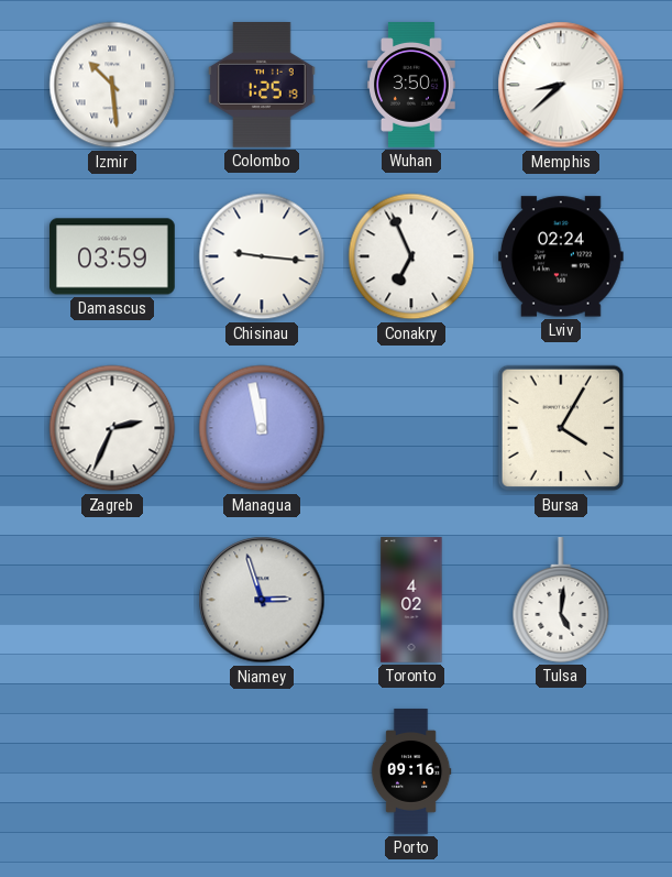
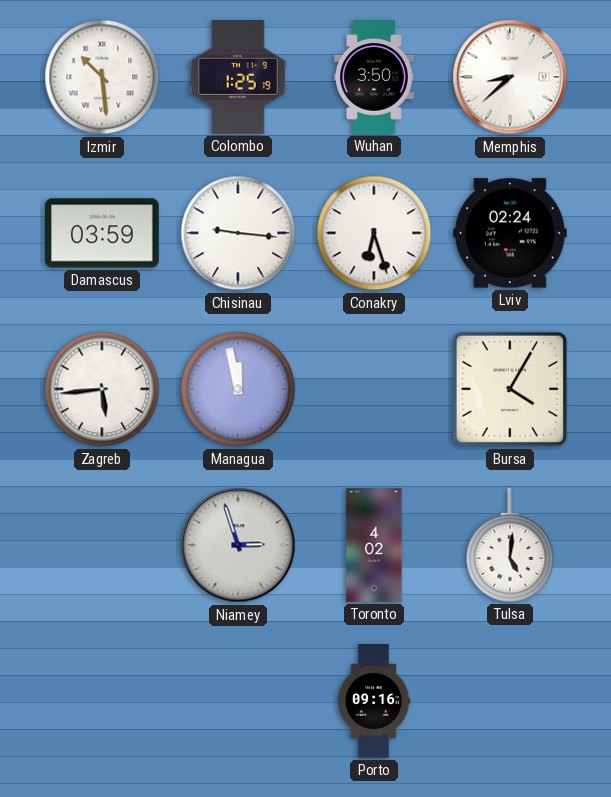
Conakry: 6:56 -> 6:27 (374, 233)
Zagreb: 2:34 -> 5:44 (102, 389)
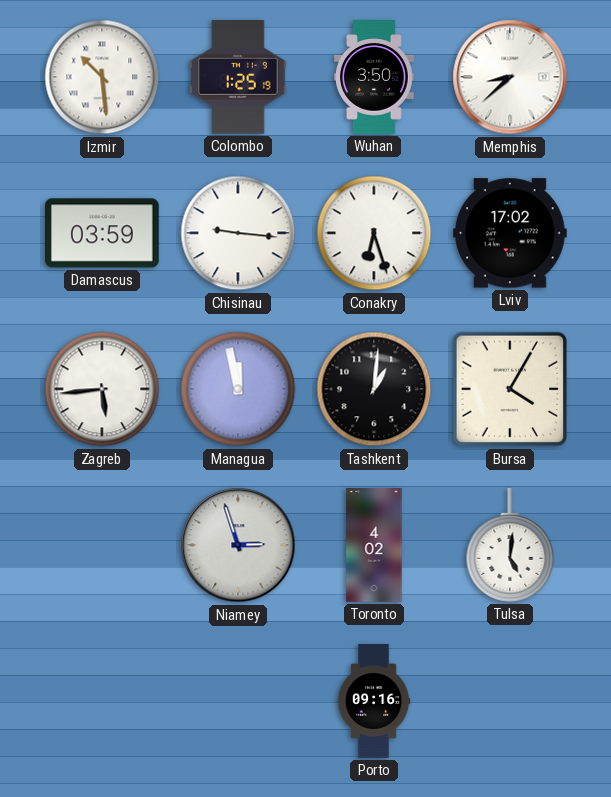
Lviv: 02:24 -> 17:02 (511, 233)
Tashkent: none -> 1:01 (374, 389)
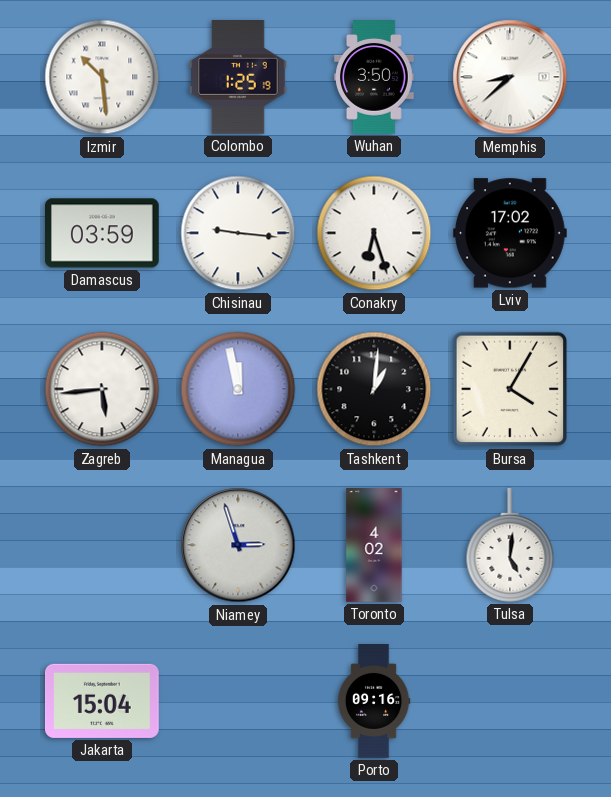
Jakarta: none -> 15:04 (103, 701)
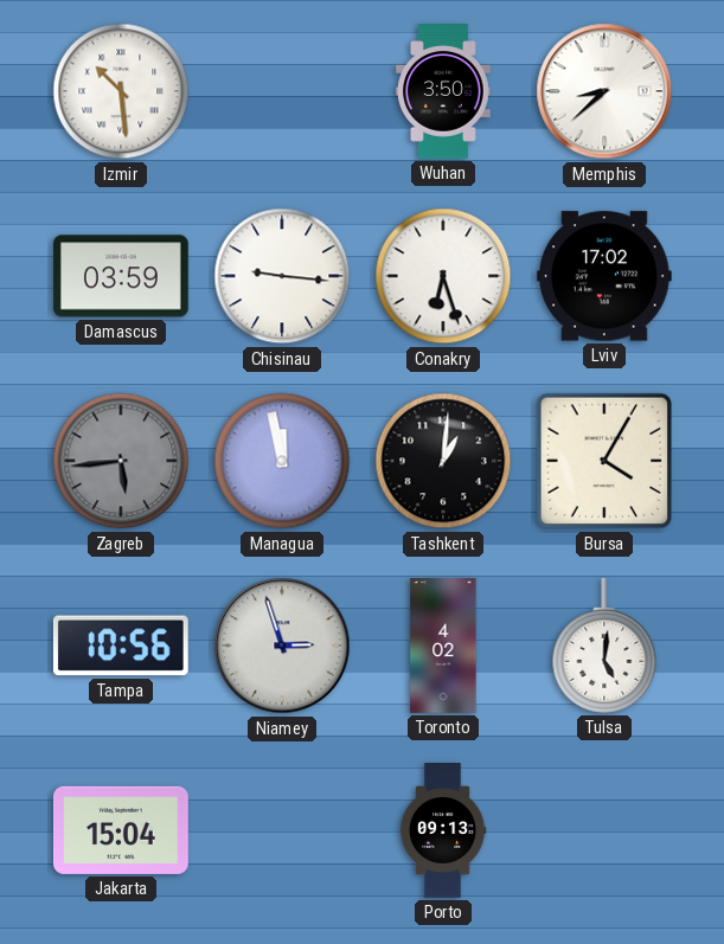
Colombo: 1:25 -> none (238, 78)
Zagreb dial: white -> grey (121, 461)
Tampa: none -> 10:56 (121, 646)
Porto: 09:16 -> 09:13 (443, 830)
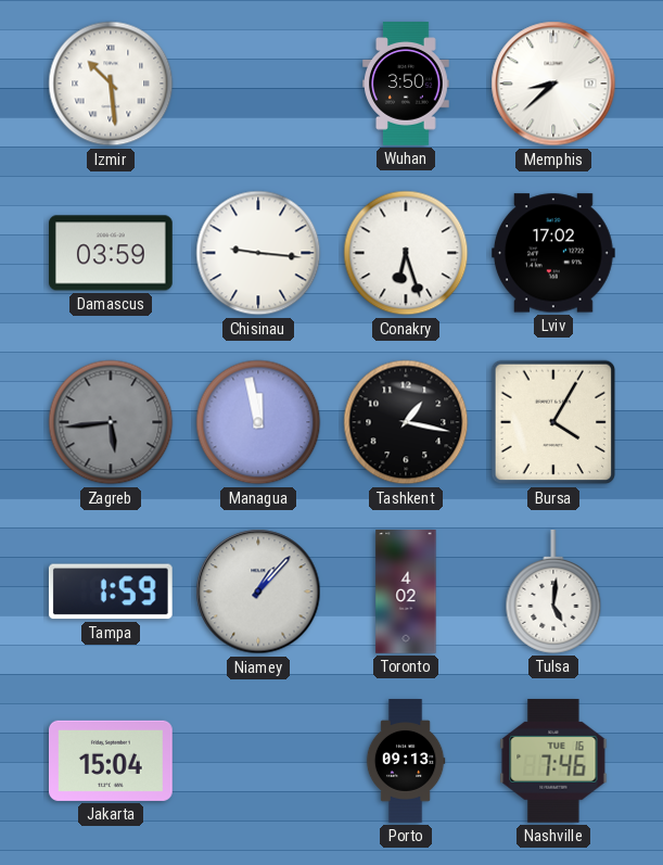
Tashkent: 1:01 -> 1:17 (406, 422)
Tampa: 10:56 -> 1:59 (111, 591)
Niamey: 2:57 -> 1:07 (258, 591)
Nashville: none -> 7:46 (553, 761)
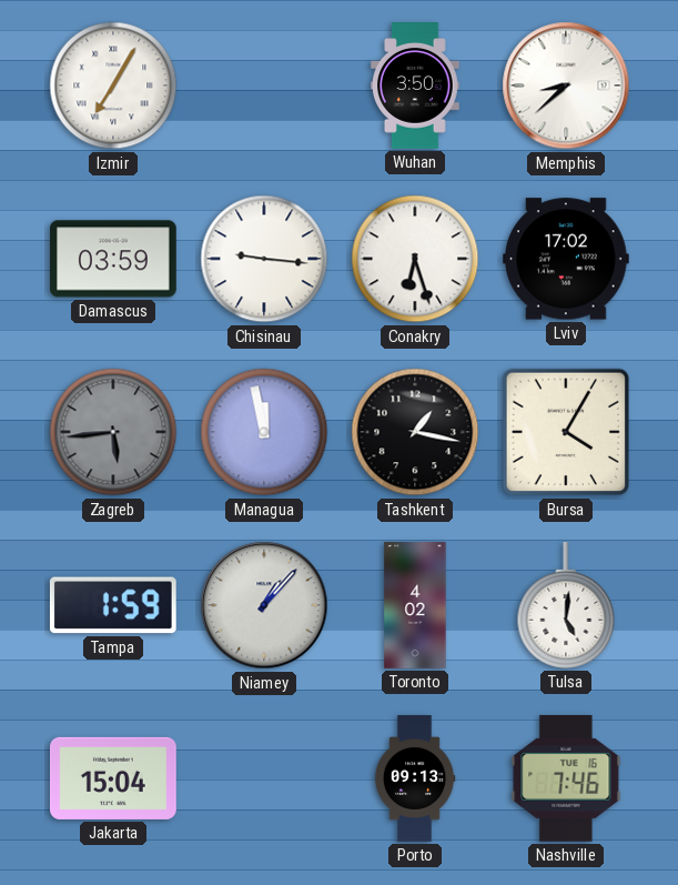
Izmir: 10:29 -> 7:05 (113, 86)
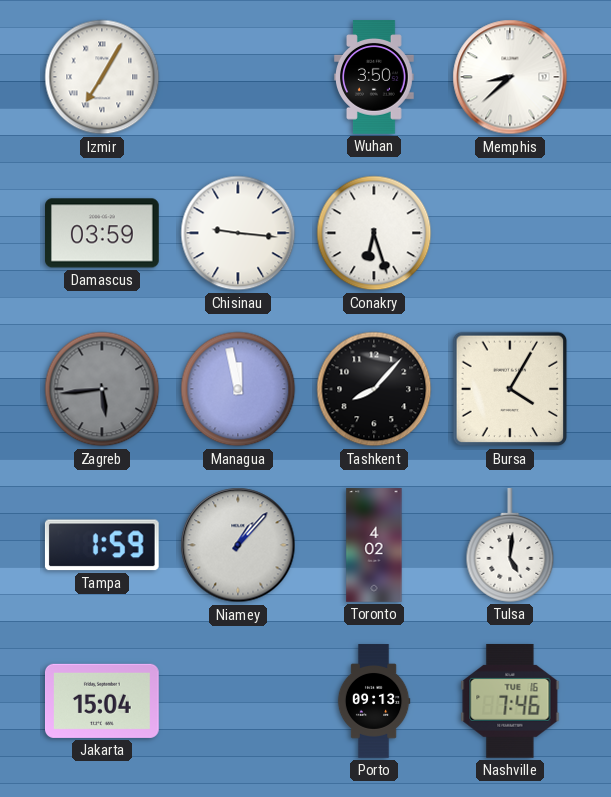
Lviv: 17:02 -> none (567, 259)
Tashkent: 1:17 -> 8:07 (374, 389)
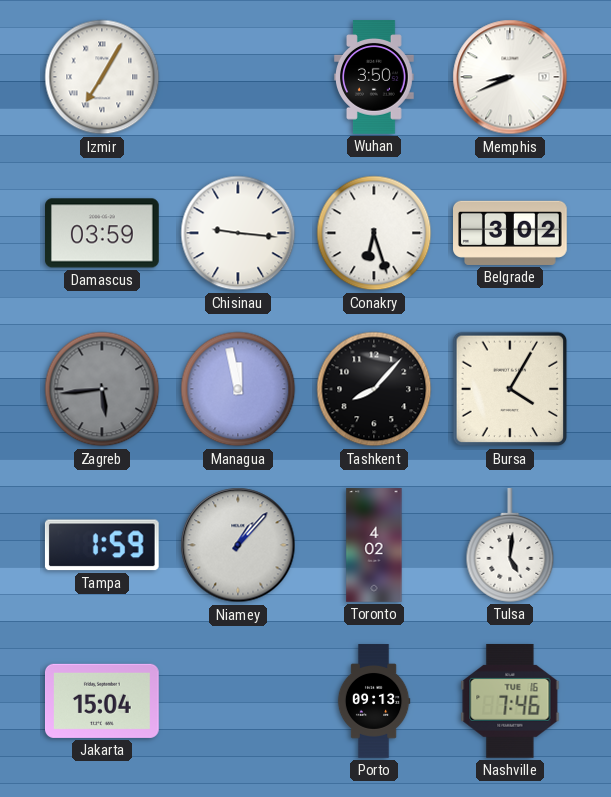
Memphis: 8:38 -> 8:41 (510, 77)
Belgrade: none -> 3:02 (511, 233)
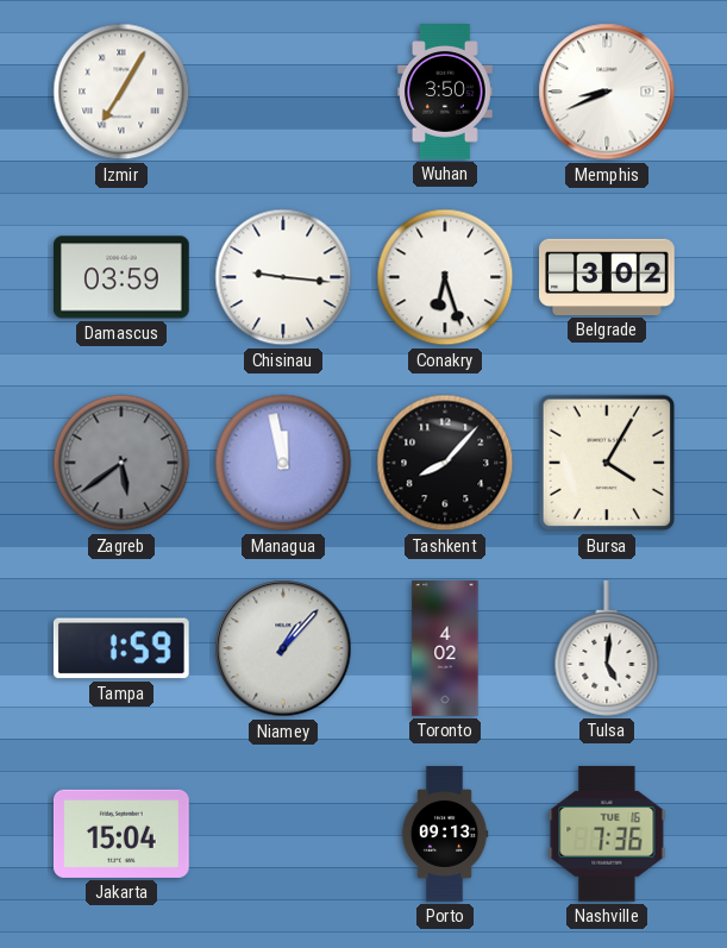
Zagreb: 5:44 -> 5:39 (121, 463)
Nashville: 7:46 -> 7:36 (607, 834)
